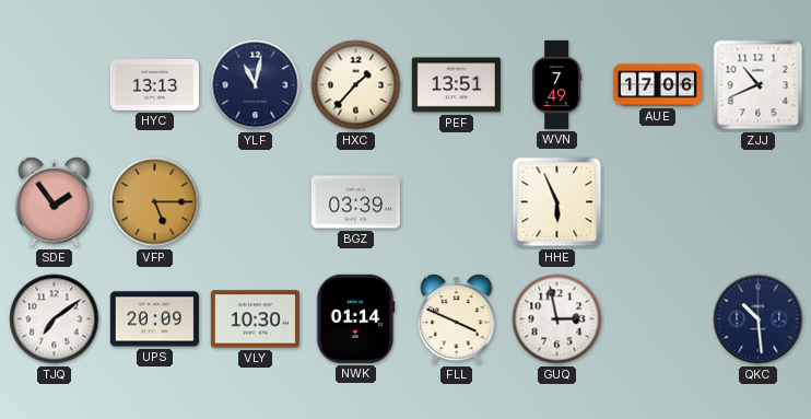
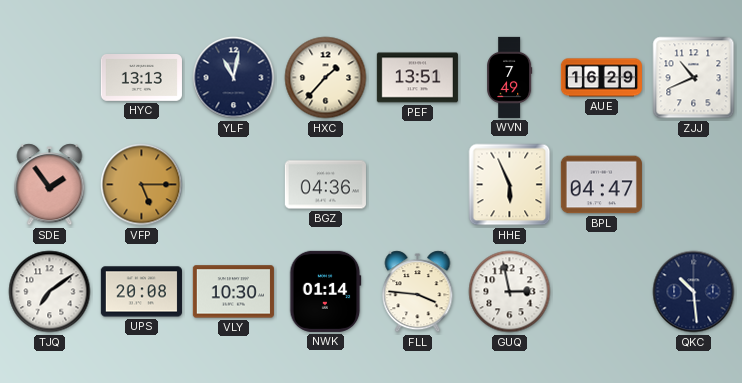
AUE: 17:06 -> 16:29 (601, 78)
BGZ: 03:39 -> 04:36 (325, 185)
BPL: none -> 04:47 (601, 185)
UPS: 20:09 -> 20:08 (141, 292)
FLL: 3:49 -> 3:46 (418, 292)
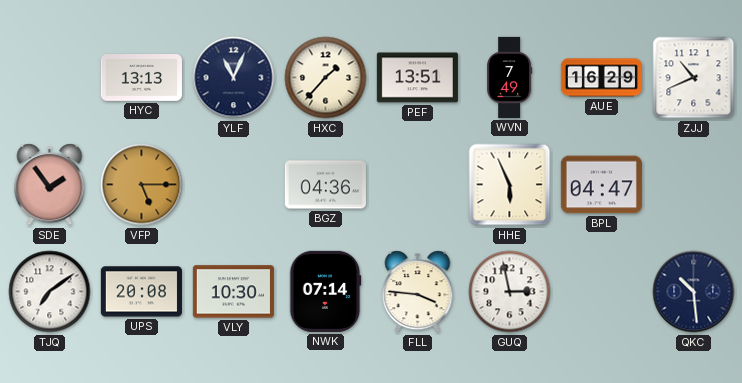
YLF: 11:02 -> 11:04 (234, 78)
NWK: 01:14 -> 07:14 (325, 291)
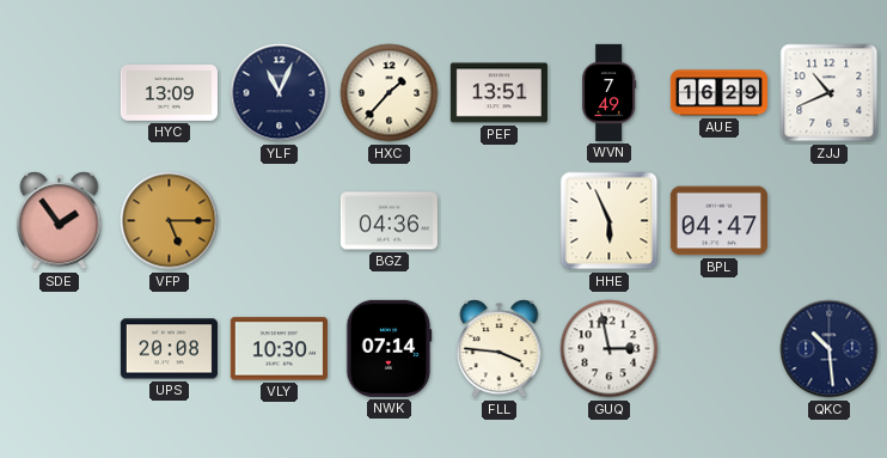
HYC: 13:13 -> 13:09 (169, 93)
TJQ: 7:09 -> none (50, 292)
